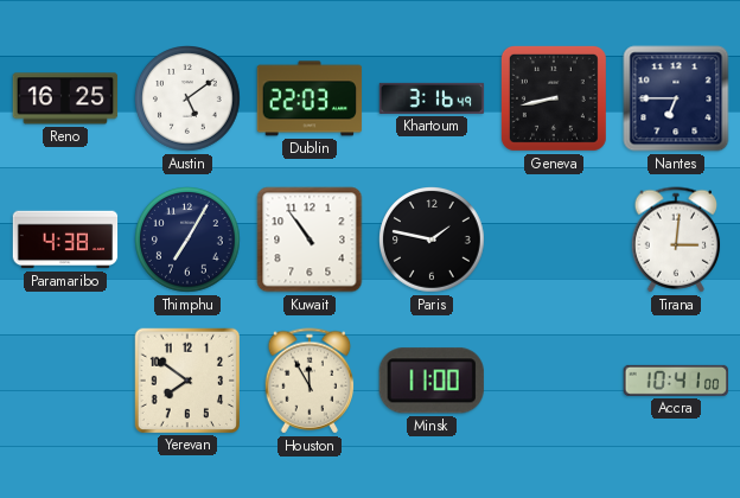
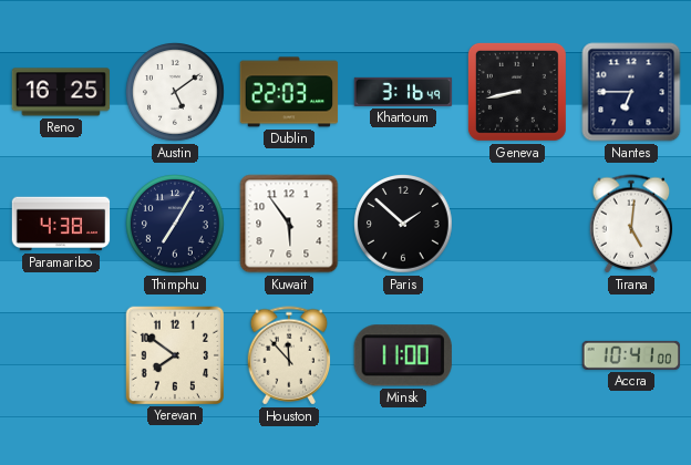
Kuwait: 10:54 -> 5:54 (289, 224)
Paris: 1:47 -> 1:52 (403, 224)
Tirana: 3:01 -> 5:01 (631, 224)
Houston: 11:55 -> 11:53 (289, 355)
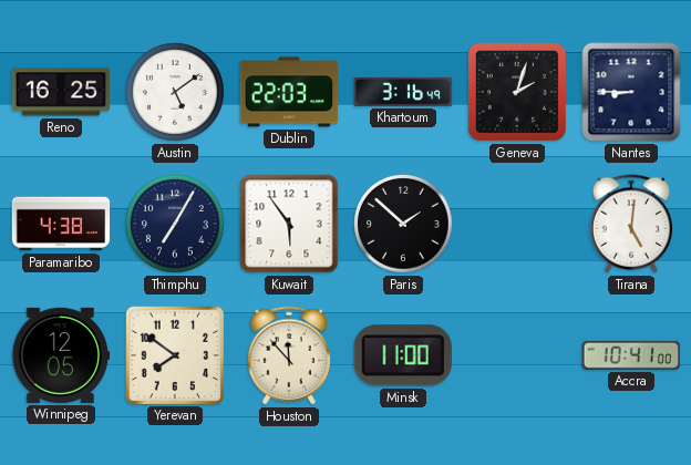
Geneva: 8:43 -> 2:03 (517, 92)
Nantes: 6:45 -> 8:45 (631, 92)
Winnipeg: none -> 12:05 (61, 355)
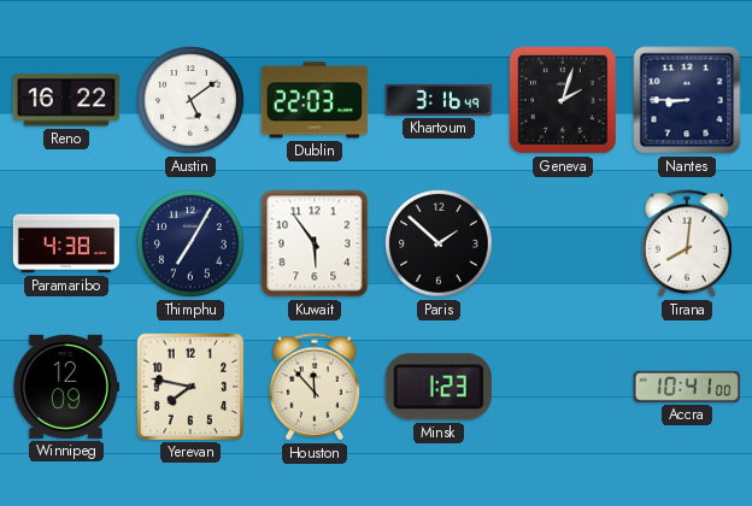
Reno: 16:25 -> 16:22 (66, 100)
Tirana: 5:01 -> 8:01 (687, 243)
Winnipeg: 12:05 -> 12:09 (66, 387)
Yerevan: 7:51 -> 7:47 (189, 386)
Minsk: 11:00 -> 1:23 (439, 387)
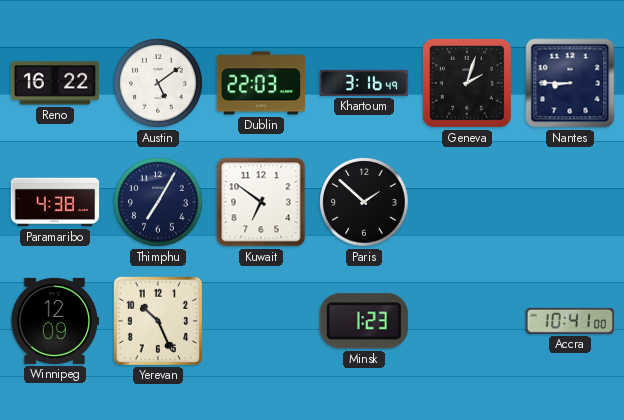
Kuwait: 5:54 -> 6:51 (261, 202)
Tirana: 8:01 -> none (687, 243)
Yerevan: 7:47 -> 10:26 (157, 320)
Houston: 11:53 -> none (315, 387)
